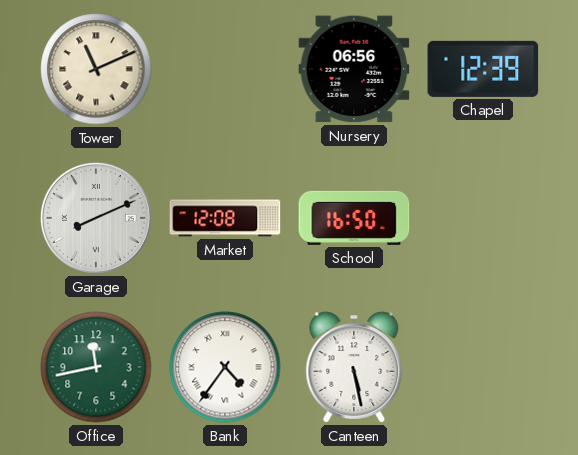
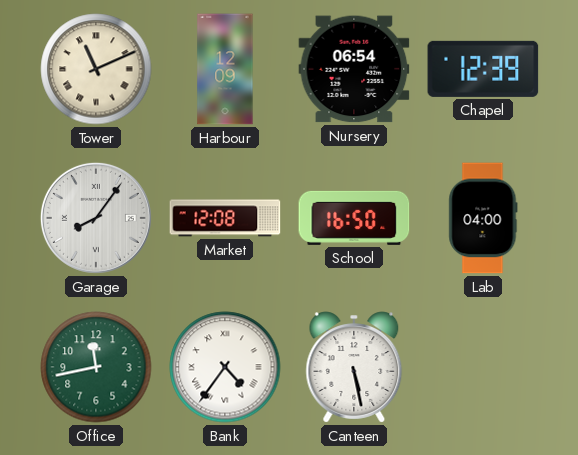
Harbour: none -> 12:09 (225, 69)
Nursery: 06:56 -> 06:54 (354, 69)
Garage: 8:11 -> 8:06 (96, 218)
Lab: none -> 04:00 (483, 218)
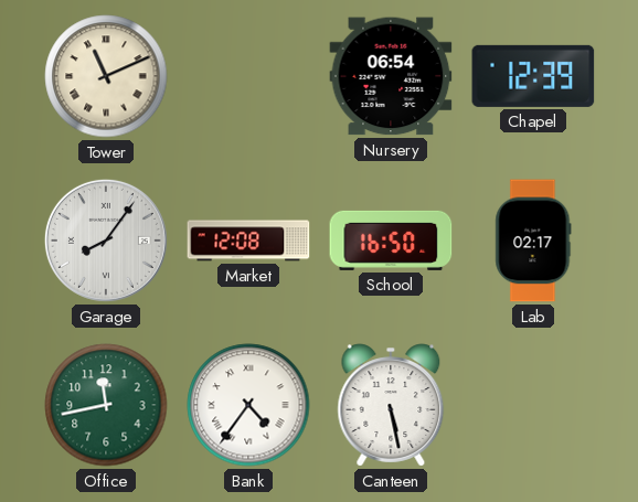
Harbour: 12:09 -> none (225, 69)
Lab: 04:00 -> 02:17 (533, 241)
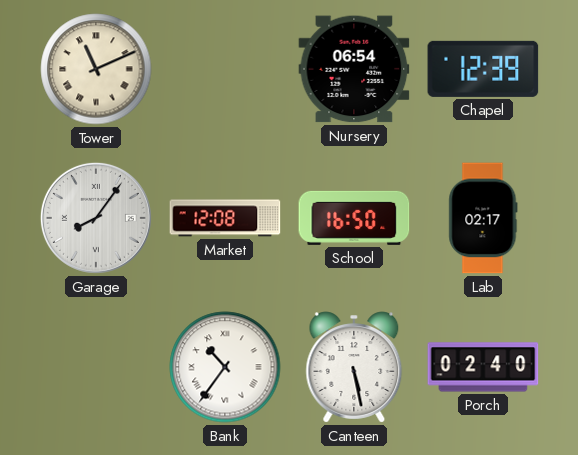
Office: 11:43 -> none (106, 405)
Bank: 4:36 -> 10:36 (225, 367)
Porch: none -> 02:40 (483, 367)
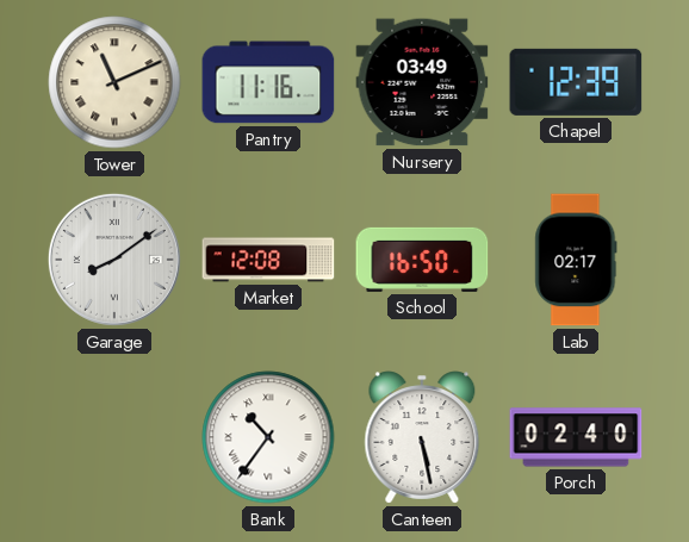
Pantry: none -> 11:16 (268, 82)
Nursery: 06:54 -> 03:49 (422, 82)
Garage: 8:06 -> 8:09 (114, 260)
